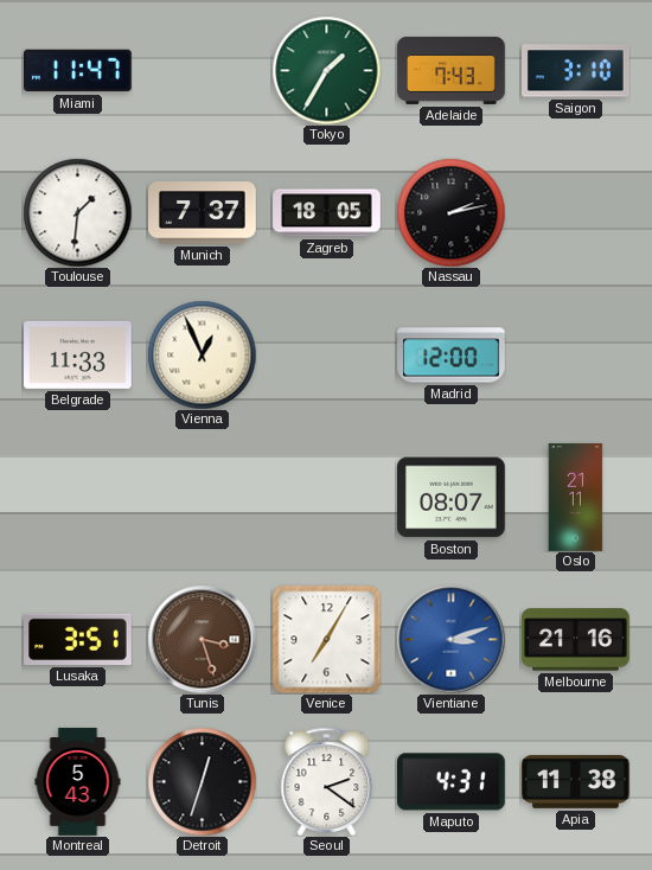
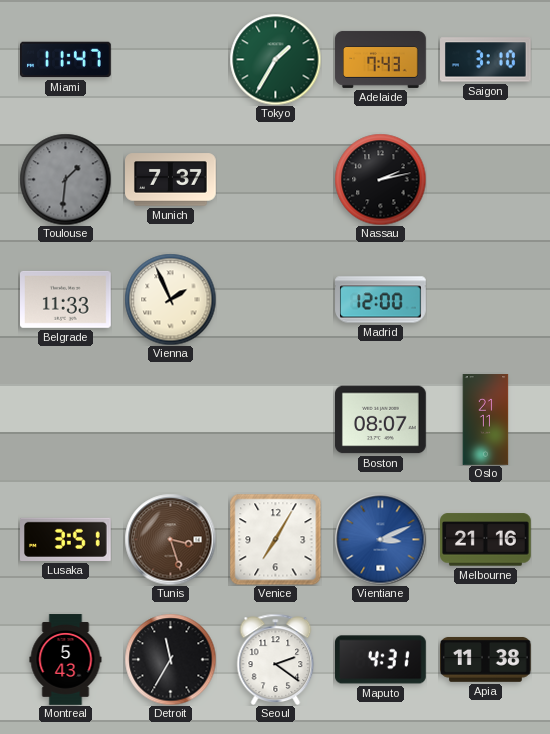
Toulouse dial: white -> grey (65, 179)
Zagreb: 18:05 -> none (327, 213)
Vienna: 12:56 -> 1:56 (170, 299)
Vientiane: 3:12 -> 3:11 (380, 539)
Detroit: 12:33 -> 11:35 (170, 659)
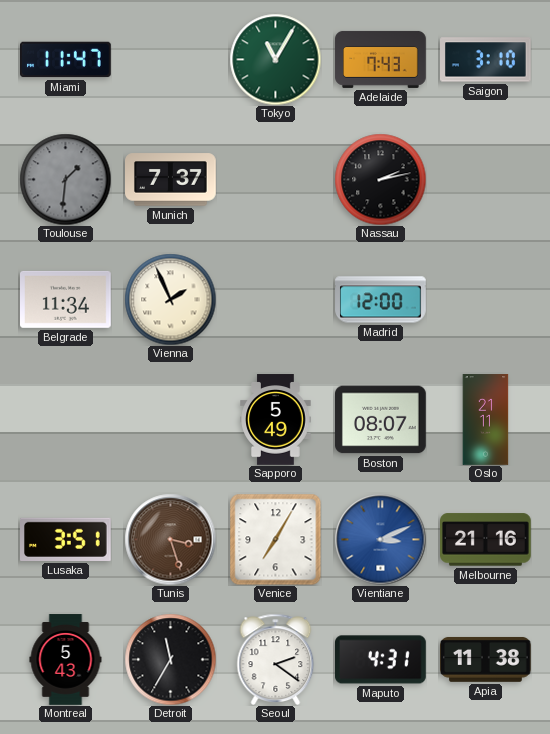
Tokyo: 1:35 -> 11:05 (275, 59)
Belgrade: 11:33 -> 11:34 (66, 299)
Sapporo: none -> 5:49 (276, 420)
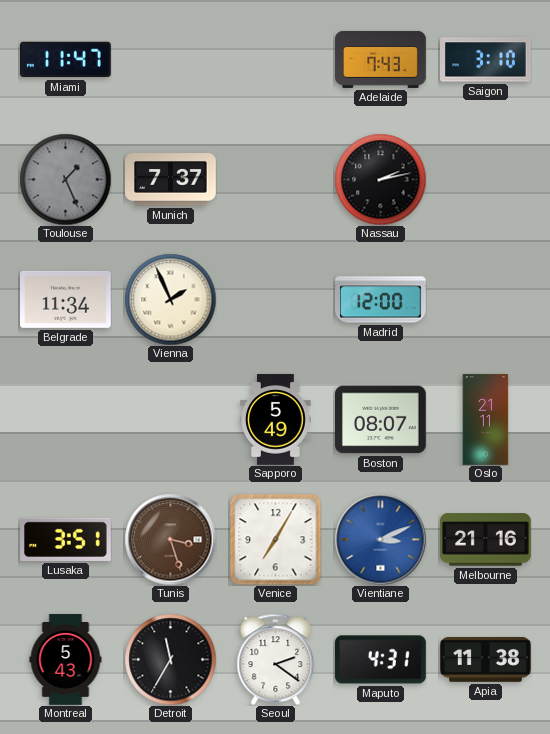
Tokyo: 11:05 -> none (275, 59)
Toulouse: 1:31 -> 1:26 (65, 179)
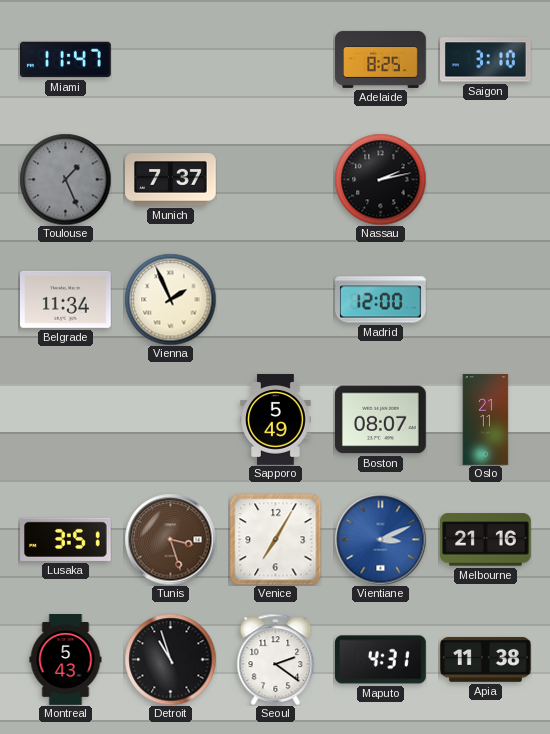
Adelaide: 7:43 -> 8:25 (381, 59)
Detroit: 11:35 -> 10:57 (170, 659)
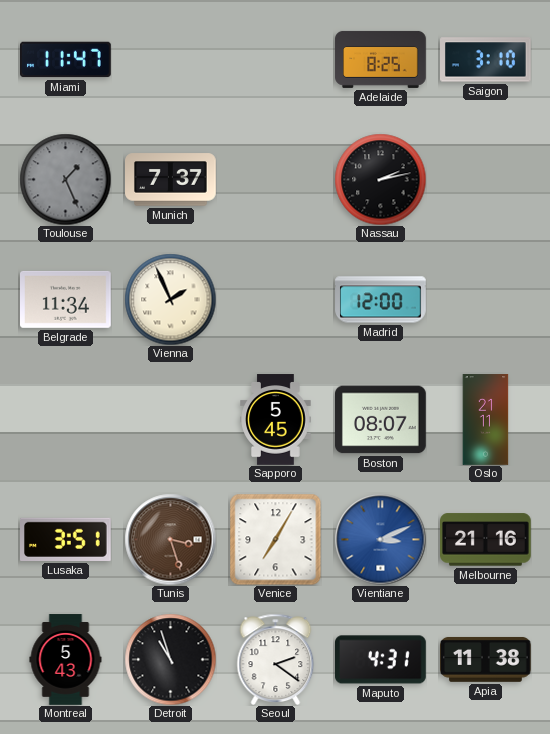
Sapporo: 5:49 -> 5:45 (276, 420)
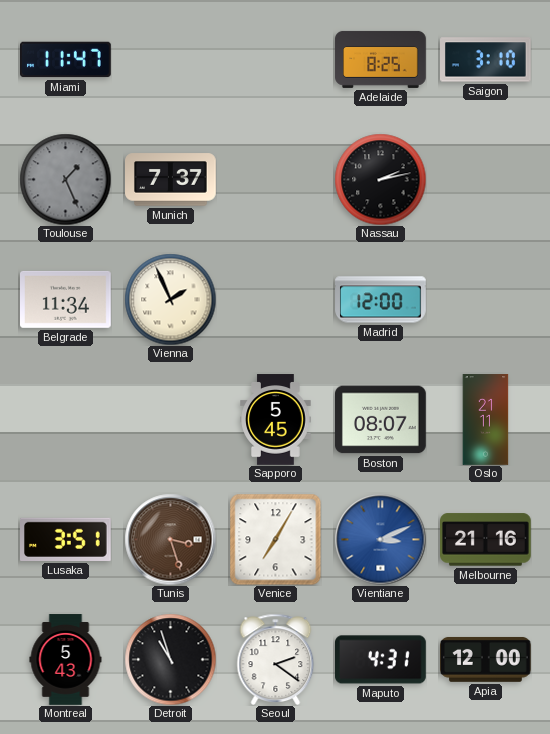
Apia: 11:38 -> 12:00 (486, 659)
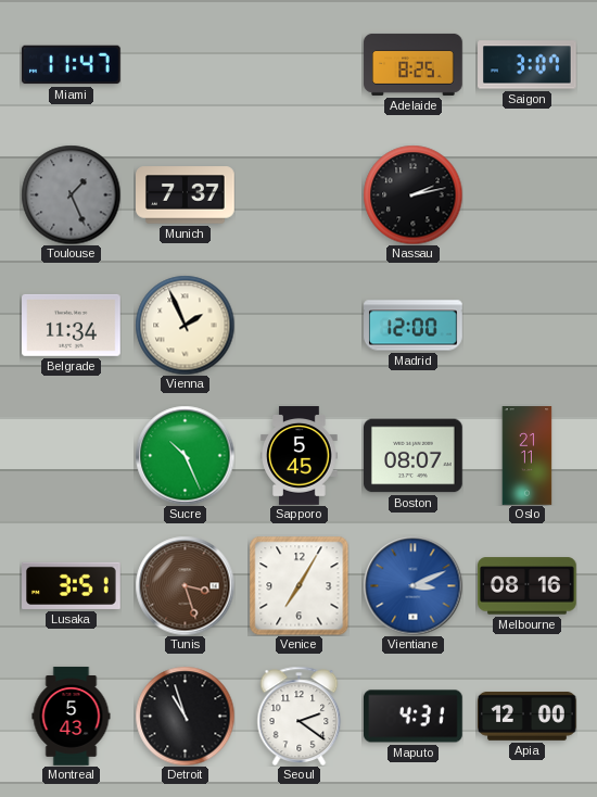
Saigon: 3:10 -> 3:07 (528, 65)
Sucre: none -> 10:26 (185, 455)
Melbourne: 21:16 -> 08:16 (528, 586)
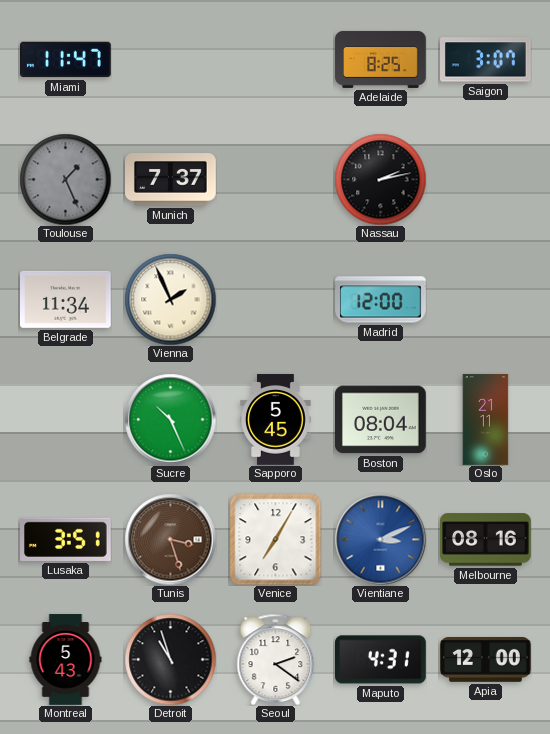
Boston: 08:07 -> 08:04 (381, 420)
